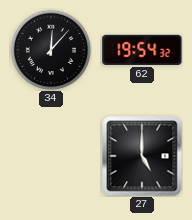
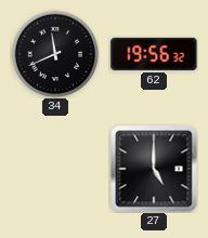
34: 12:07 -> 11:41 (55, 54)
62: 19:54 -> 19:56 (154, 54)
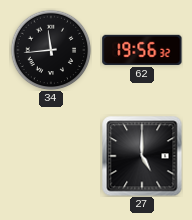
34: 11:41 -> 11:44 (51, 50)
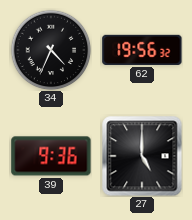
34: 11:44 -> 4:34 (51, 50)
39: none -> 9:36 (51, 156)
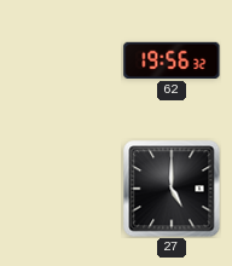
34: 4:34 -> none (51, 50)
39: 9:36 -> none (51, 156)
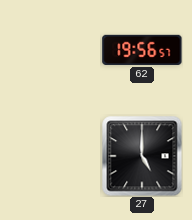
62: 19:56:32 -> 19:56:57 (142, 50)
